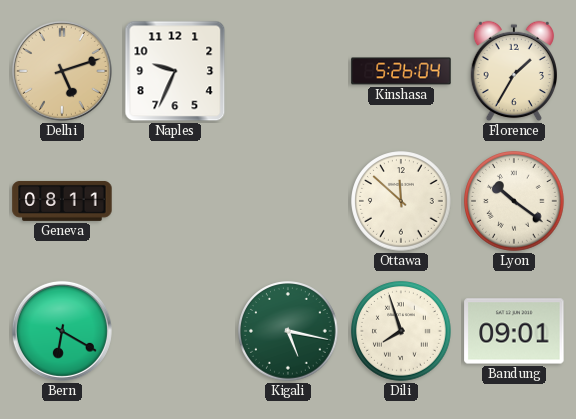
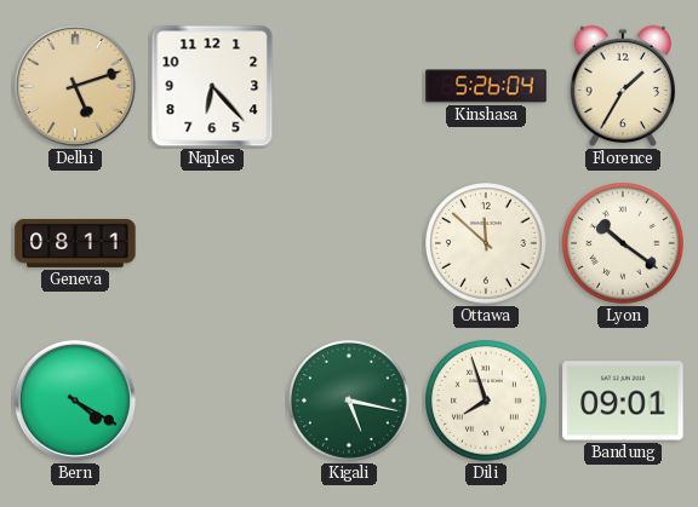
Naples: 9:34 -> 6:23 (212, 86)
Bern: 6:20 -> 4:20 (75, 401)
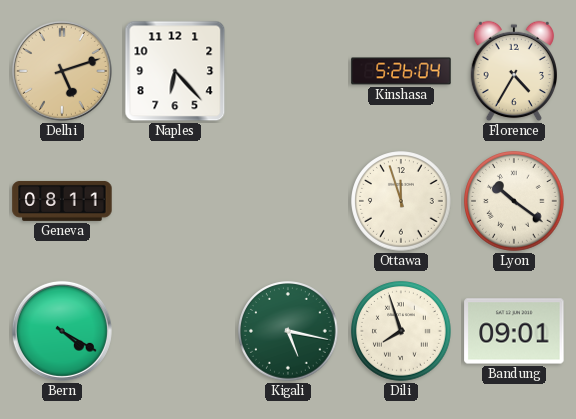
Florence: 1:35 -> 4:35 (514, 71)
Ottawa: 11:52 -> 11:57 (401, 201)
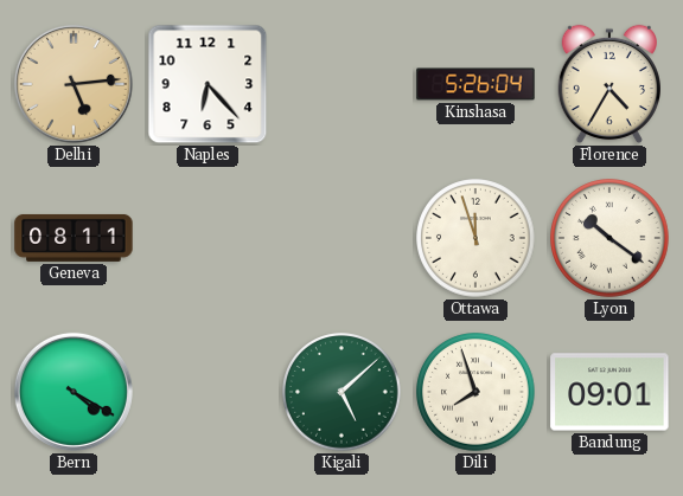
Delhi: 5:12 -> 5:14 (74, 84)
Kigali: 5:17 -> 5:08 (341, 392)
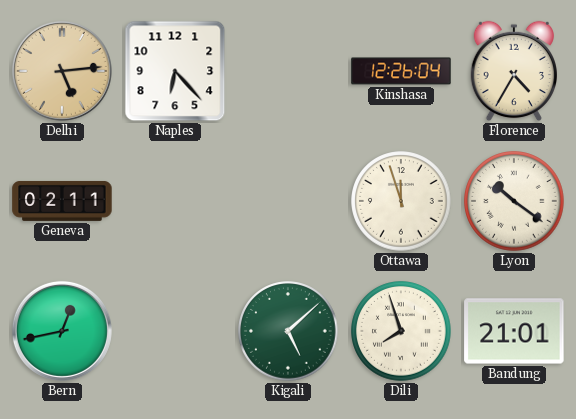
Kinshasa: 5:26 -> 12:26 (401, 71)
Geneva: 08:11 -> 02:11 (62, 201)
Bern: 4:20 -> 12:43 (62, 331)
Bandung: 09:01 -> 21:01 (514, 331)
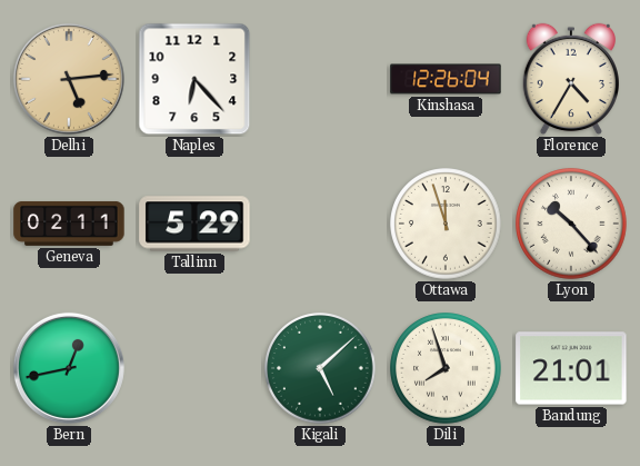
Tallinn: none -> 5:29 (194, 224)
Lyon: 10:21 -> 10:23 (571, 224)
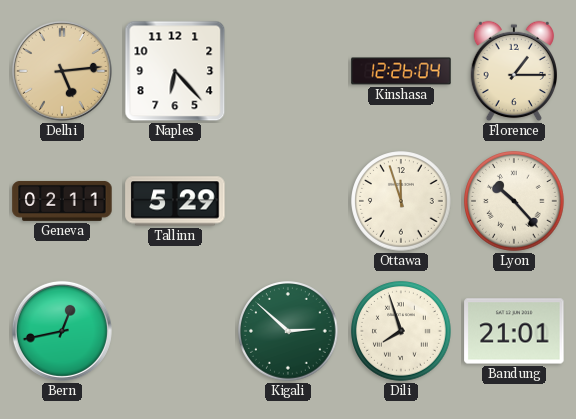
Florence: 4:35 -> 1:15 (514, 71)
Kigali: 5:08 -> 2:52 (288, 331)
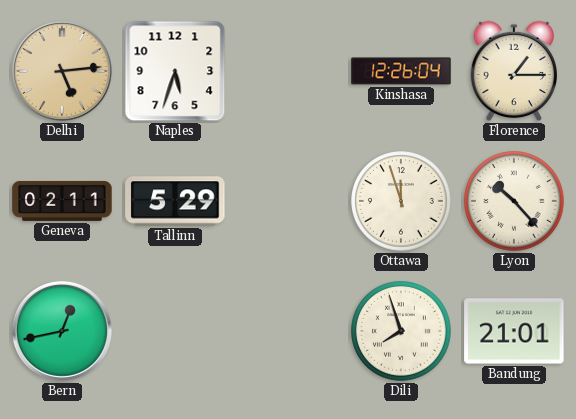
Naples: 6:23 -> 5:33 (175, 71)
Kigali: 2:52 -> none (288, 331)
